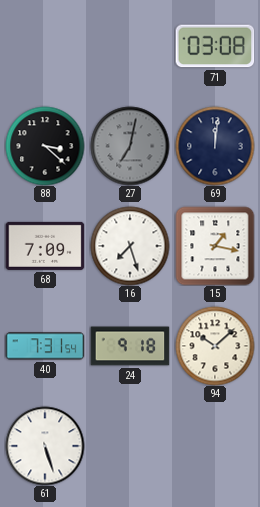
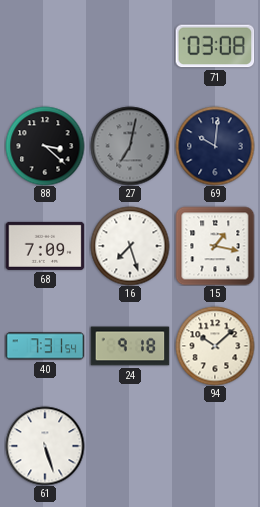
69: 12:01 -> 10:01 (215, 146)
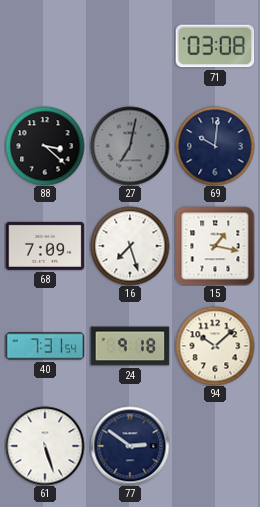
77: none -> 2:51 (130, 446)
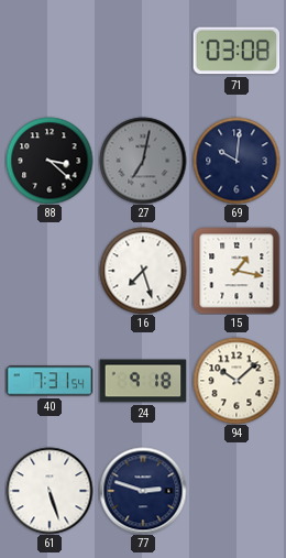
68: 7:09 -> none (45, 246)
77: 2:51 -> 2:48 (143, 491)
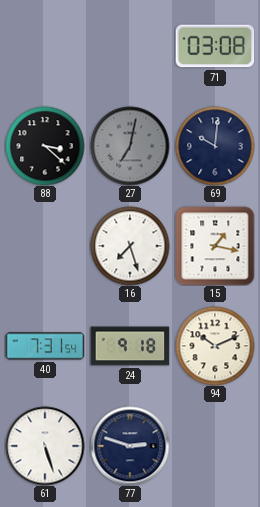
94: 10:08 -> 10:11 (215, 346)
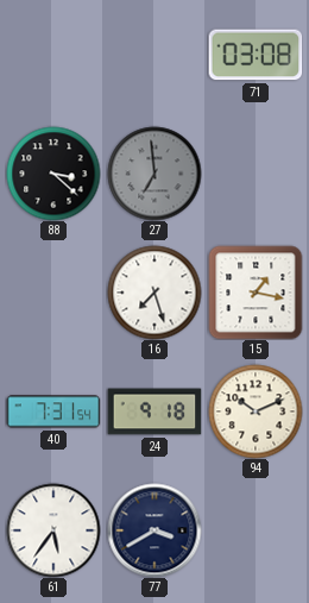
27: 7:02 -> 6:59 (154, 174)
69: 10:01 -> none (215, 146)
61: 5:27 -> 5:36 (53, 530)
77: 2:48 -> 3:40 (154, 530)
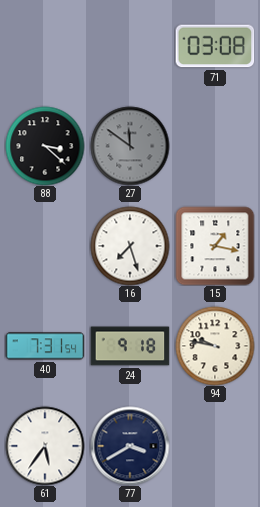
27: 6:59 -> 11:51 (130, 146)
94: 10:11 -> 9:47 (215, 346)
